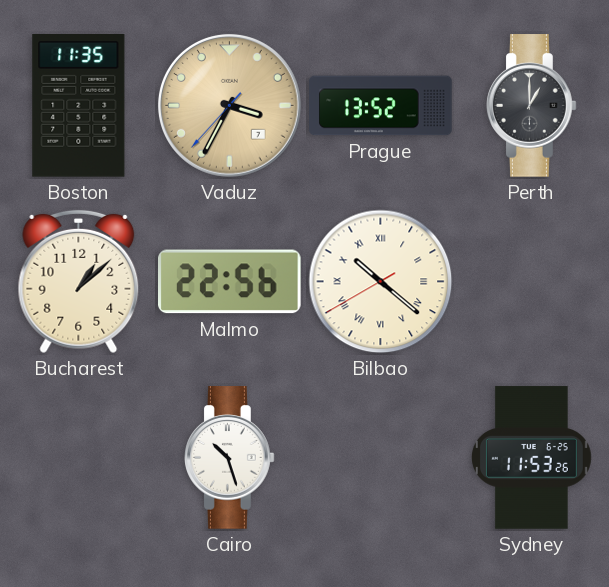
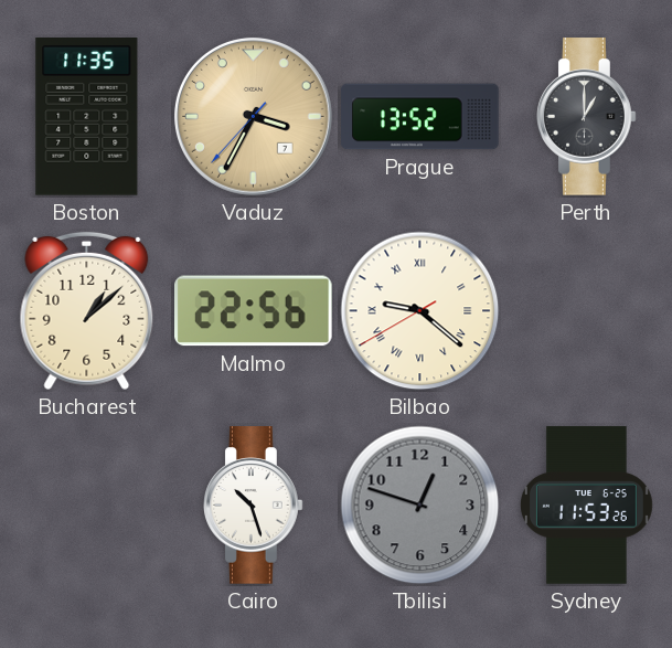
Bilbao: 10:21 -> 9:21 (420, 311)
Tbilisi: none -> 12:48 (420, 506)
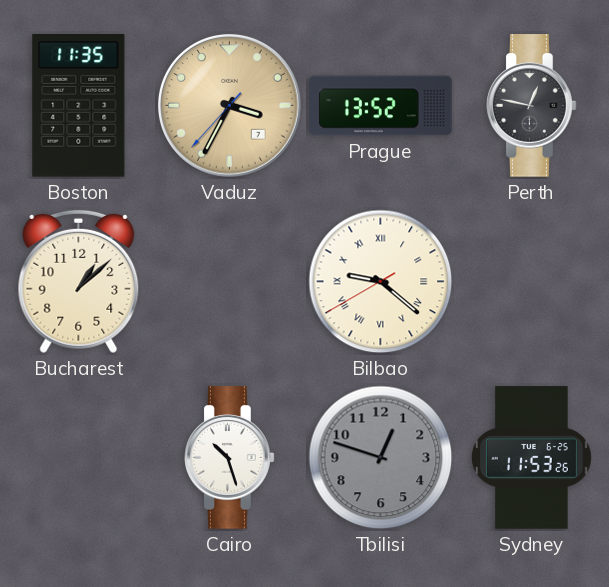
Perth: 1:00 -> 12:47 (532, 106)
Malmo: 22:56 -> none (254, 311)
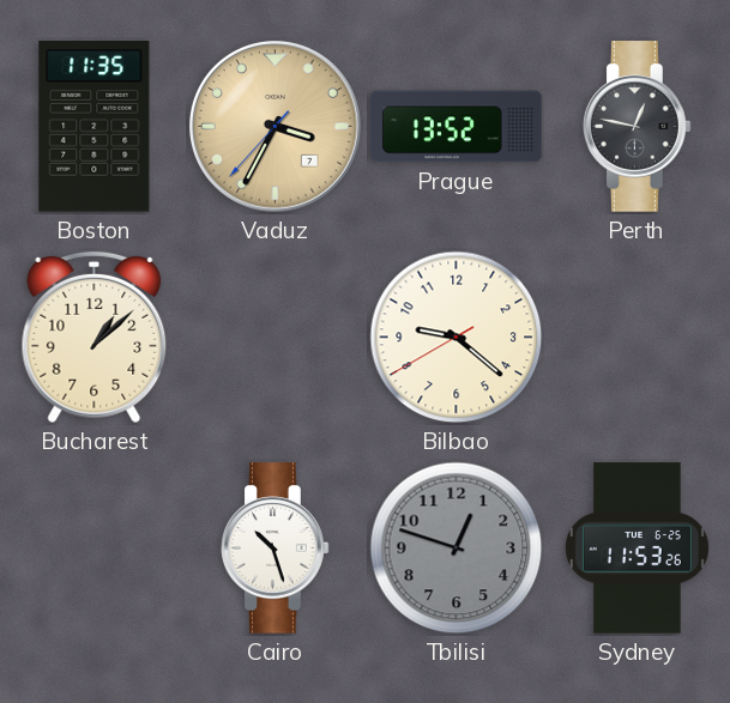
Bilbao numerals: Roman -> Arabic (457, 338)
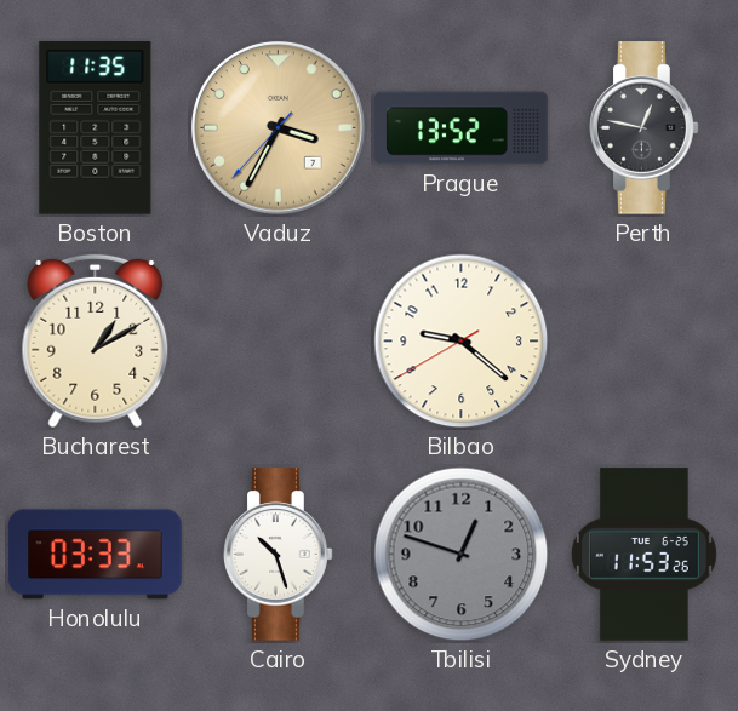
Bucharest: 1:08 -> 1:10 (96, 342)
Honolulu: none -> 03:33 (96, 555)
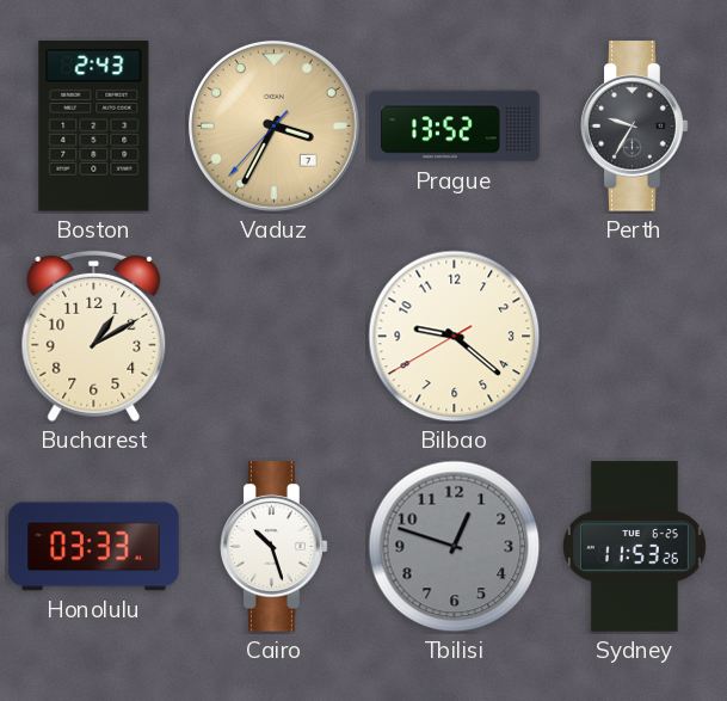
Boston: 11:35 -> 2:43 (94, 127)
Perth: 12:47 -> 9:35 (635, 127)
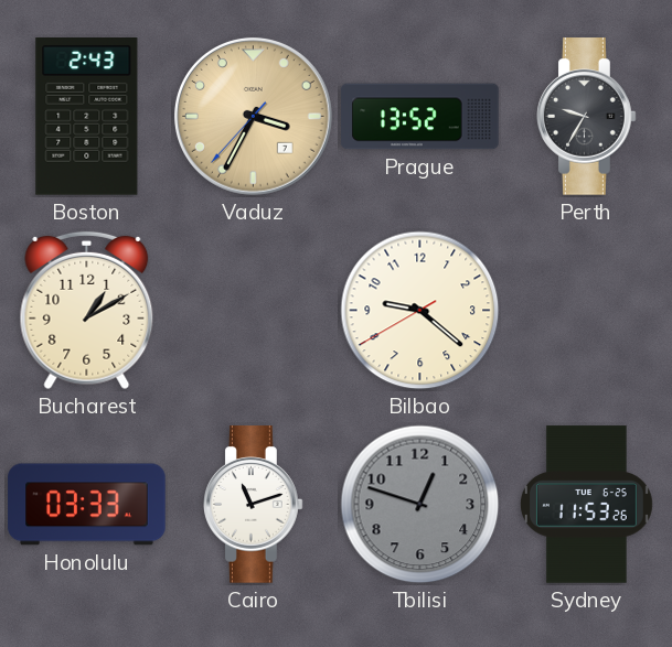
Cairo: 10:27 -> 11:12 (254, 505)
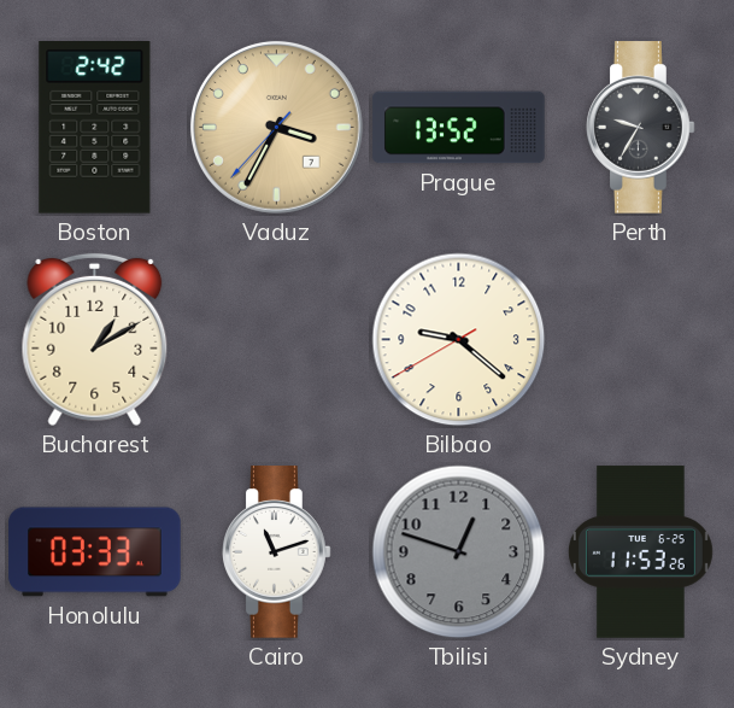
Boston: 2:43 -> 2:42 (95, 128)
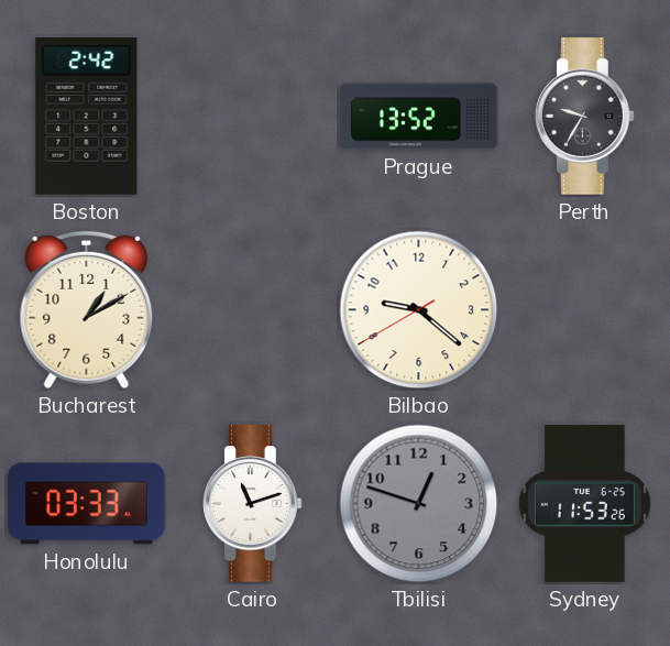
Vaduz: 3:34 -> none (276, 127)
